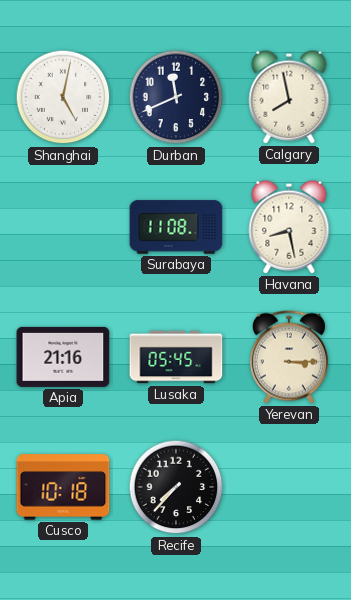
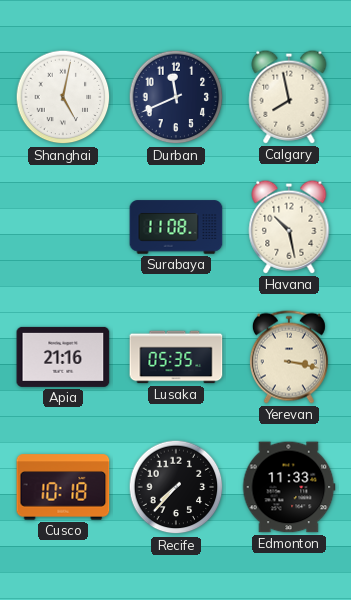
Havana: 8:28 -> 10:28 (289, 227)
Lusaka: 05:45 -> 05:35 (176, 357)
Yerevan: 3:15 -> 3:17 (289, 357)
Edmonton: none -> 11:33 (289, 487)
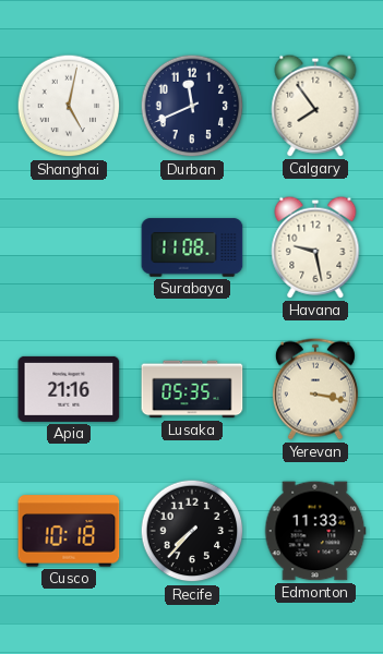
Calgary: 7:58 -> 7:54 (315, 106)
Havana: 10:28 -> 9:28 (315, 247)
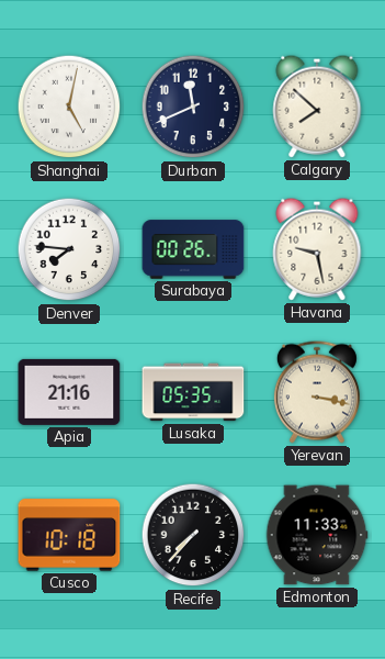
Calgary: 7:54 -> 7:52 (317, 107)
Denver: none -> 7:46 (69, 249)
Surabaya: 11:08 -> 00:26 (193, 249)
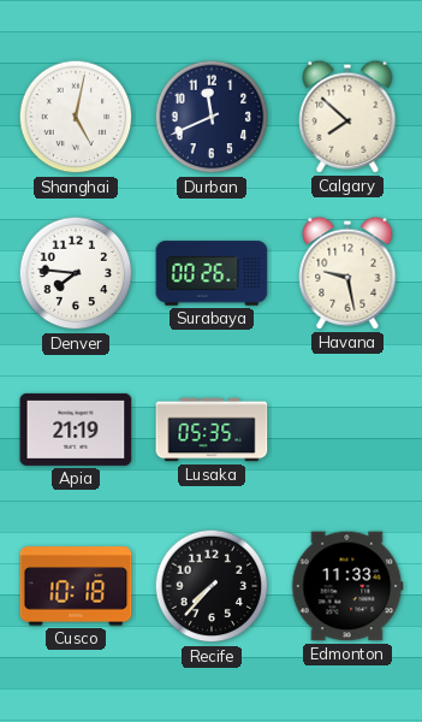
Apia: 21:16 -> 21:19 (76, 430)
Yerevan: 3:17 -> none (317, 392)
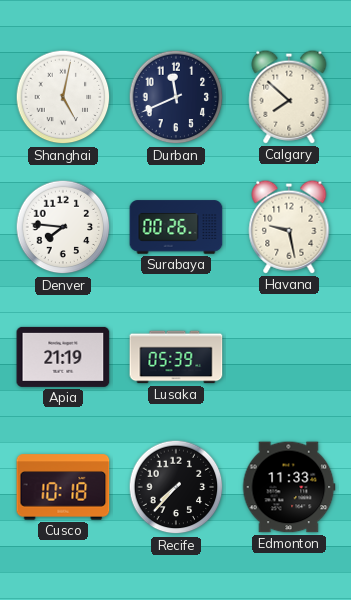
Lusaka: 05:35 -> 05:39 (176, 357)
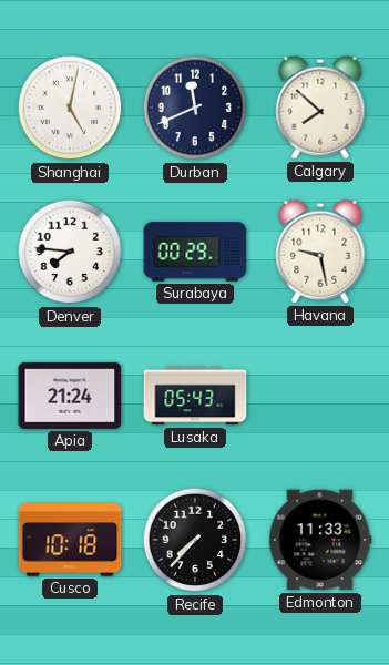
Surabaya: 00:26 -> 00:29 (195, 252)
Apia: 21:19 -> 21:24 (70, 396)
Lusaka: 05:39 -> 05:43 (195, 396)
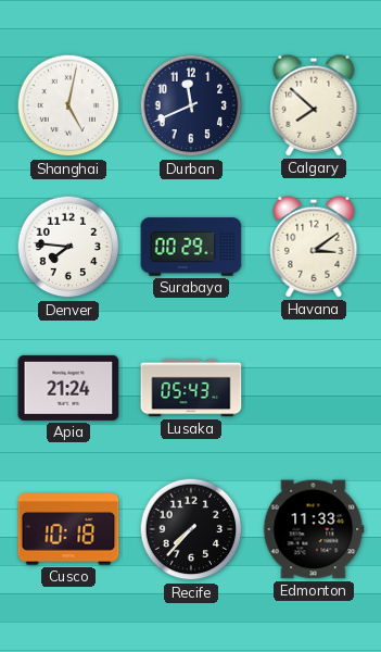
Havana: 9:28 -> 3:09 (314, 247)
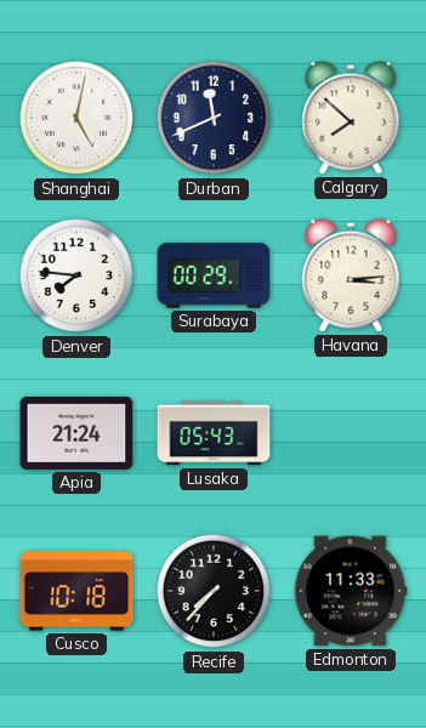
Havana: 3:09 -> 3:14 (351, 275)
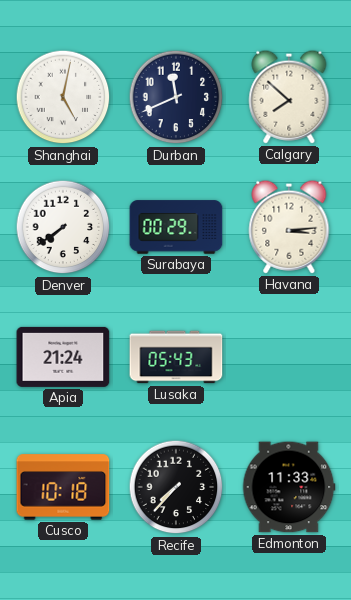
Denver: 7:46 -> 7:39 (63, 227)
